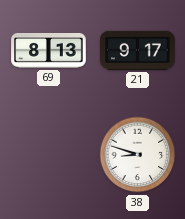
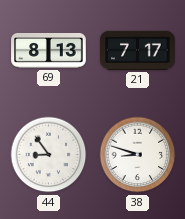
21: 9:17 -> 7:17 (138, 50)
44: none -> 8:54 (49, 155)
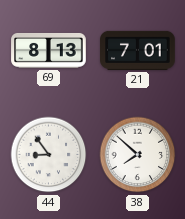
21: 7:17 -> 7:01 (138, 50)
38: 8:48 -> 7:52 (138, 155)
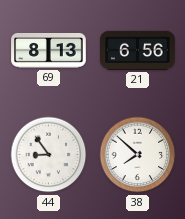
21: 7:01 -> 6:56 (138, 50)
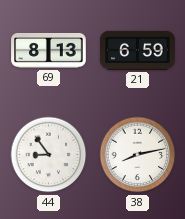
21: 6:56 -> 6:59 (138, 50)
38: 7:52 -> 8:13 (138, 155)
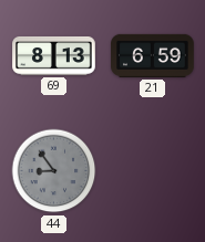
44 dial: white -> grey (54, 171)
38: 8:13 -> none (138, 155)
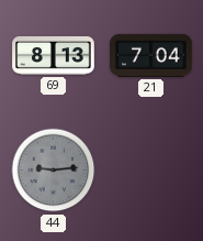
21: 6:59 -> 7:04 (151, 55)
44: 8:54 -> 9:14 (54, 171)
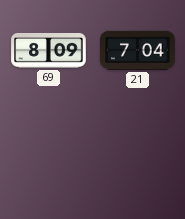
69: 8:13 -> 8:09 (49, 50)
44: 9:14 -> none (54, 171)
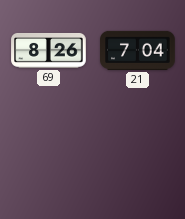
69: 8:09 -> 8:26 (49, 50)
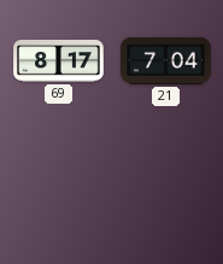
69: 8:26 -> 8:17 (59, 60)
